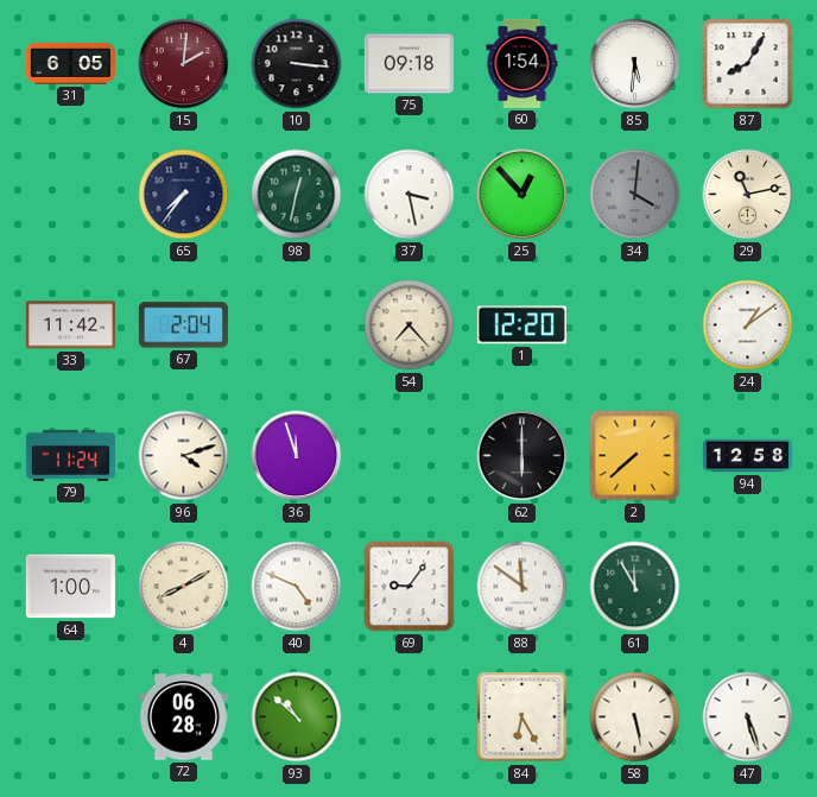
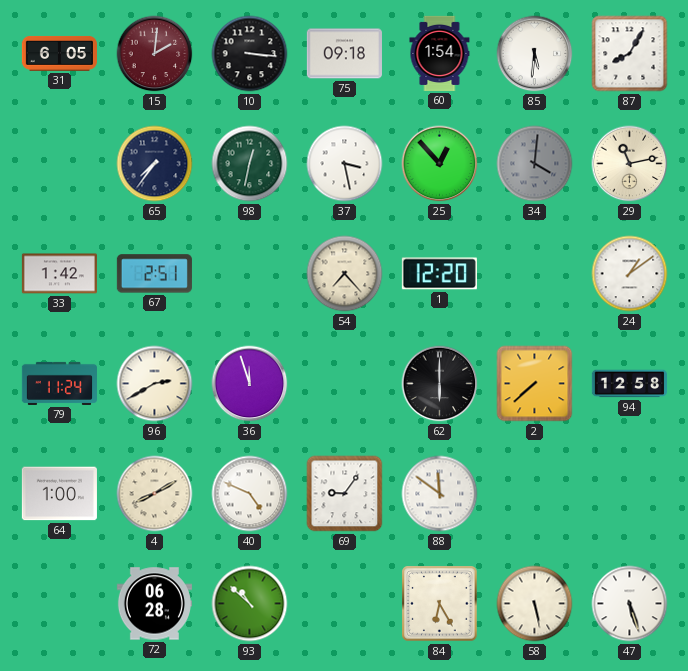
33: 11:42 -> 1:42 (59, 274)
67: 2:04 -> 2:51 (154, 274)
96: 4:12 -> 2:40 (155, 384)
61: 11:55 -> none (635, 587)
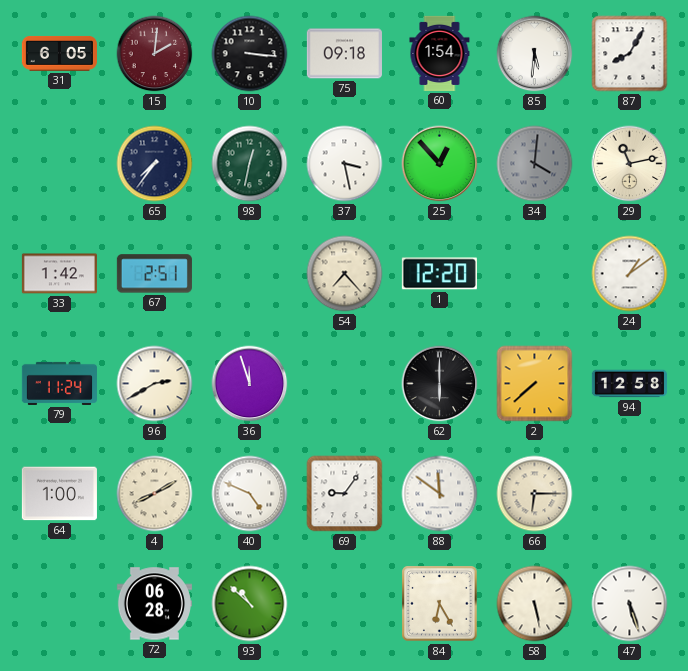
66: none -> 6:15 (535, 494)
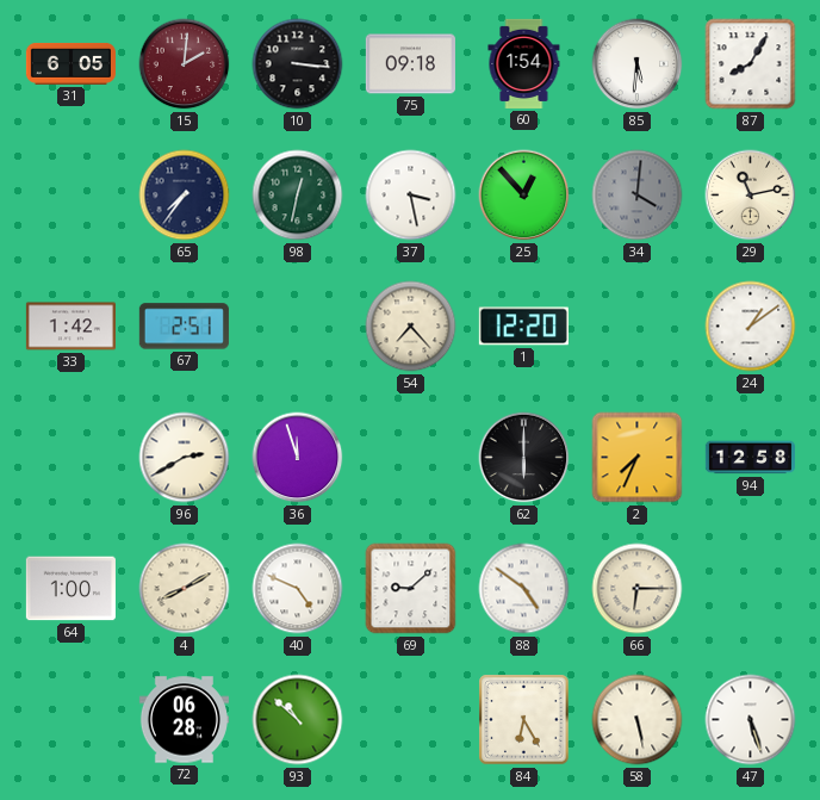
79: 11:24 -> none (59, 383)
2: 7:38 -> 7:34 (638, 458)
69: 9:06 -> 9:08 (411, 589)
88: 11:51 -> 4:51 (524, 589)
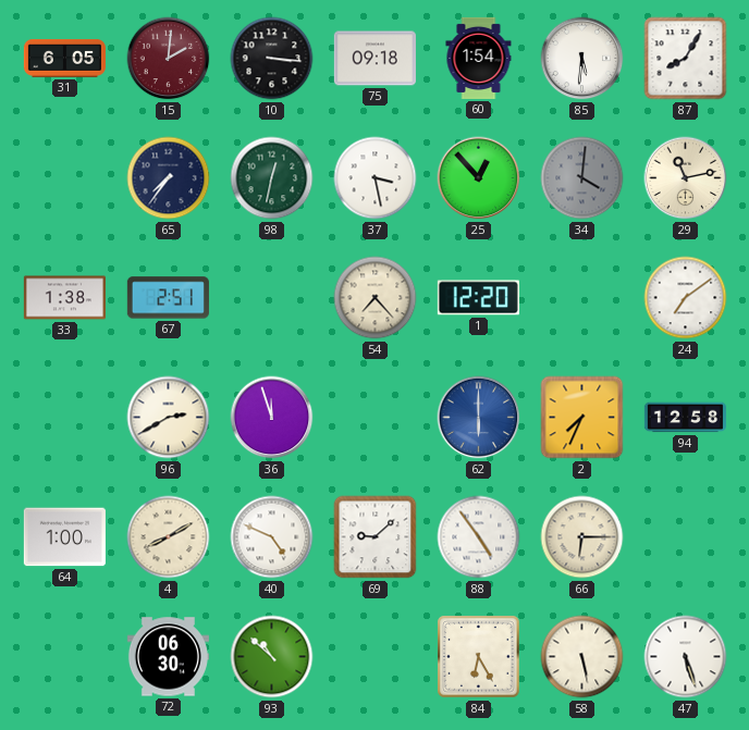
33: 1:42 -> 1:38 (64, 298)
24: 1:09 -> 7:09 (686, 298)
62 dial: black -> blue (479, 418)
88: 4:51 -> 4:54 (479, 537)
72: 06:28 -> 06:30 (168, 657)
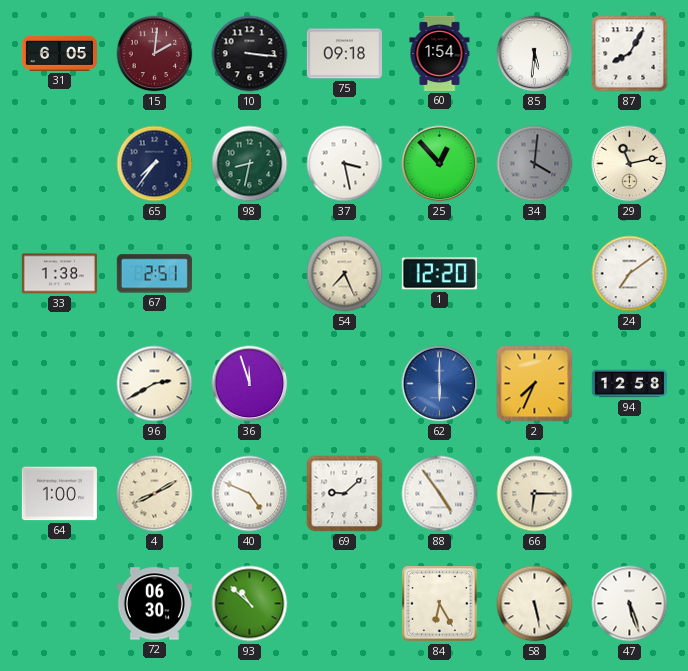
98: 12:32 -> 8:32 (250, 164)
54: 7:23 -> 7:26 (345, 274)
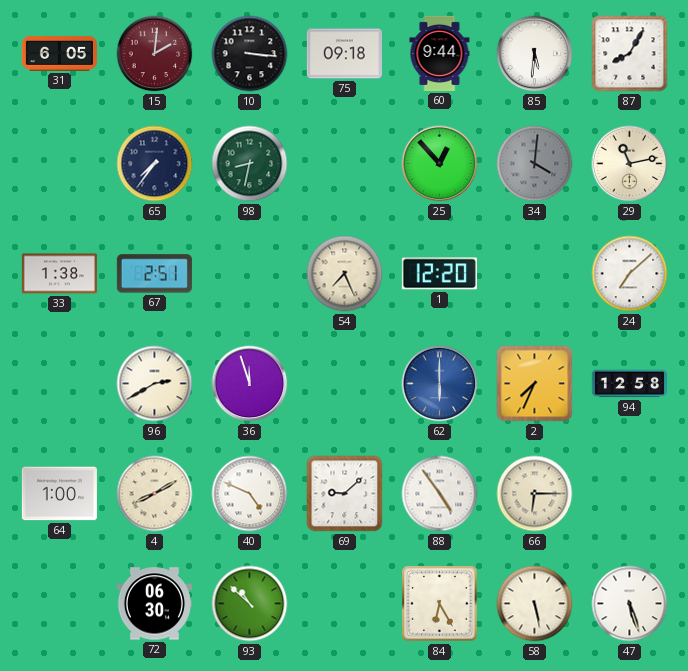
60: 1:54 -> 9:44 (440, 53)
37: 3:28 -> none (345, 164)
24: 7:09 -> 7:08 (630, 274)
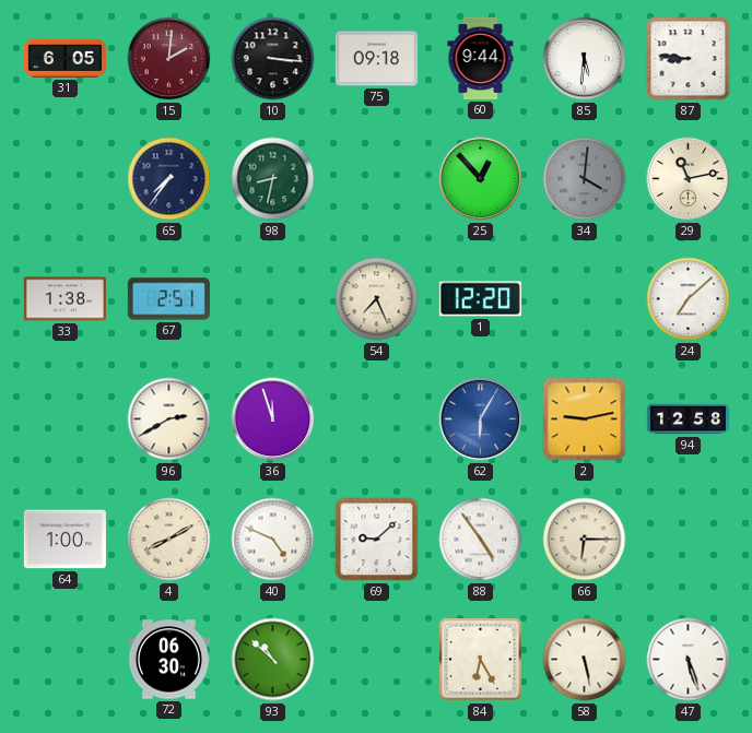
87: 8:05 -> 8:46 (689, 59)
62: 6:00 -> 6:05 (481, 419)
2: 7:34 -> 9:13 (585, 419)
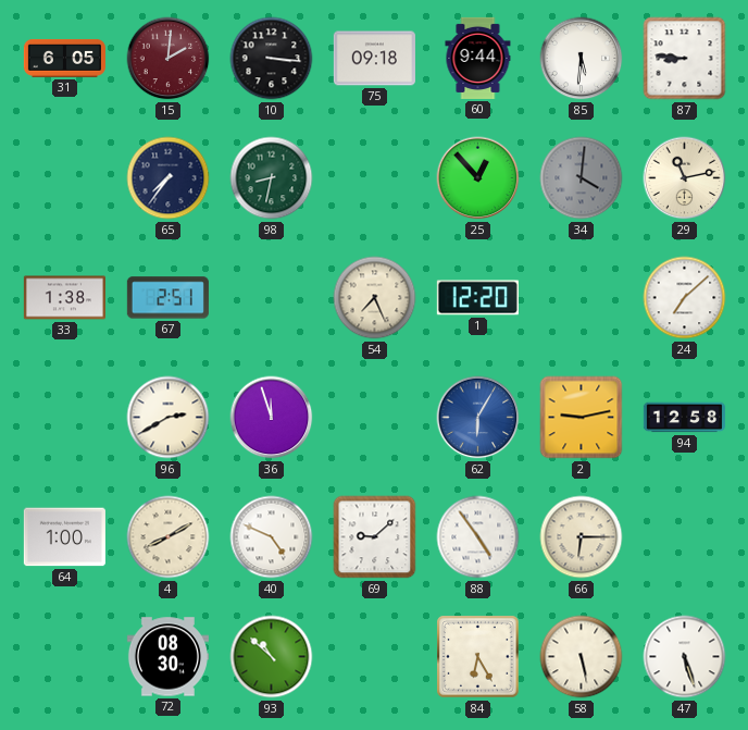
72: 06:30 -> 08:30 (167, 657)
